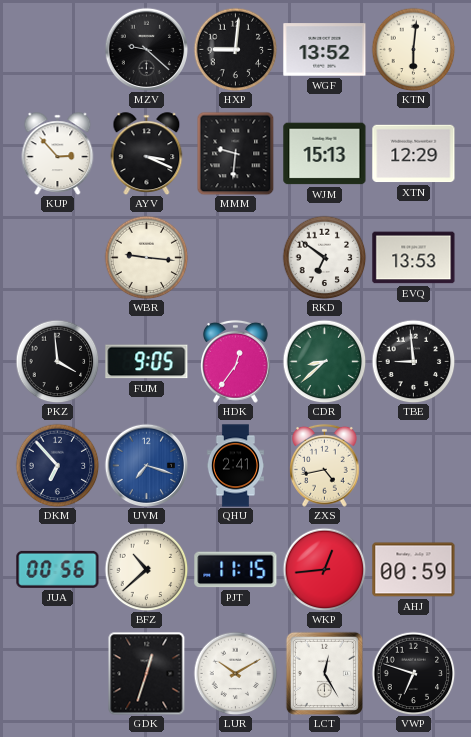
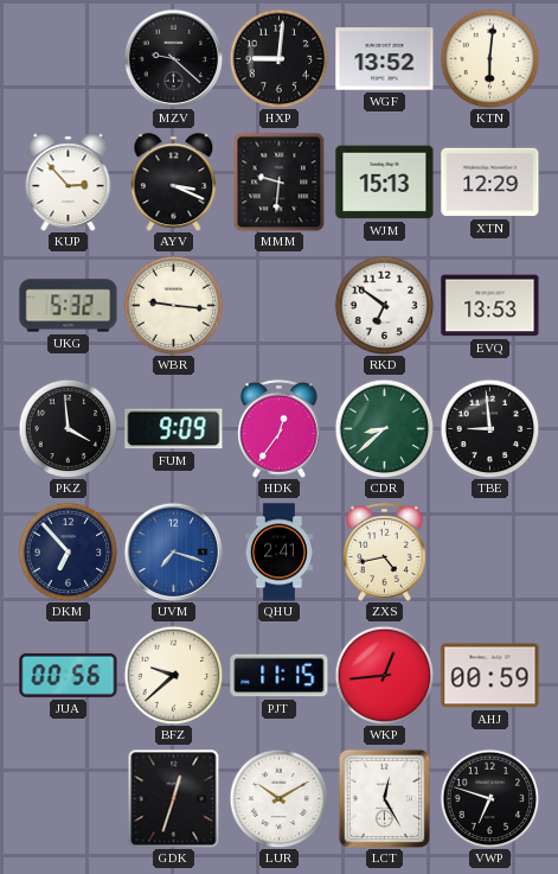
UKG: none -> 5:32 (69, 306)
FUM: 9:05 -> 9:09 (174, 429)
BFZ: 10:38 -> 9:38 (173, 675)
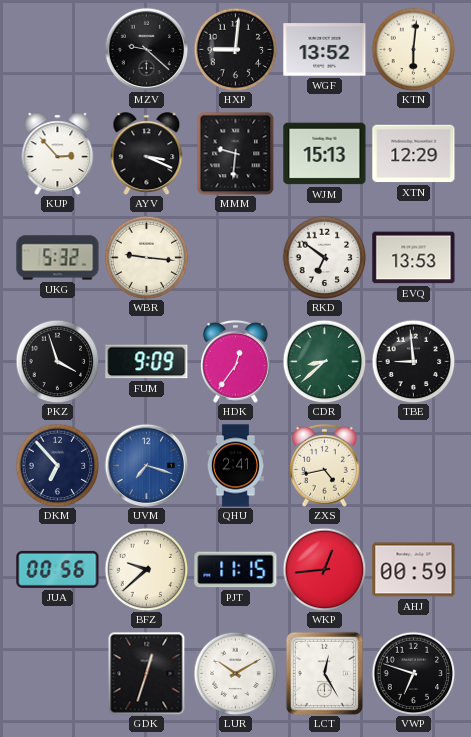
PKZ: 3:59 -> 3:57 (57, 361)
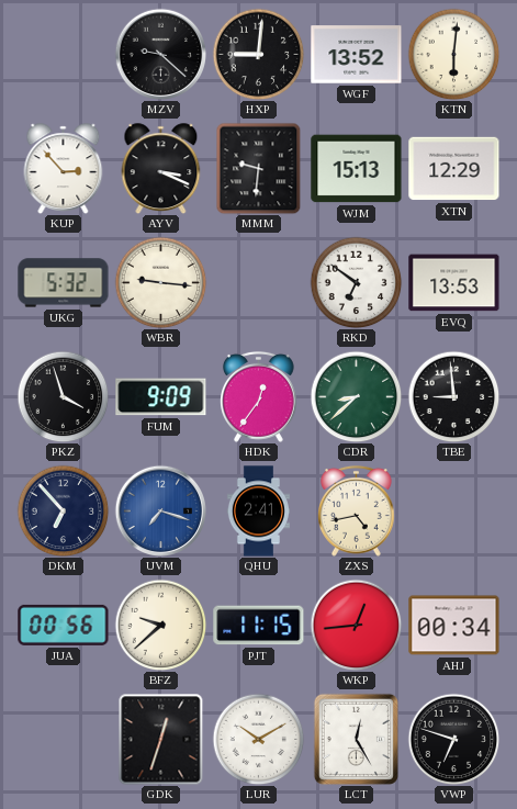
AHJ: 00:59 -> 00:34 (454, 626)
